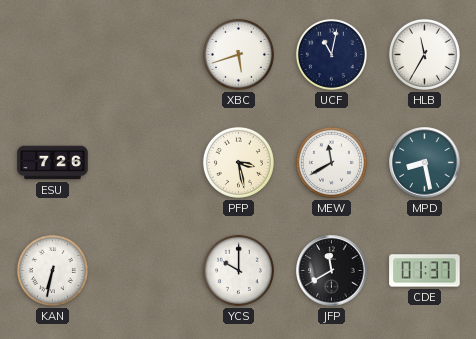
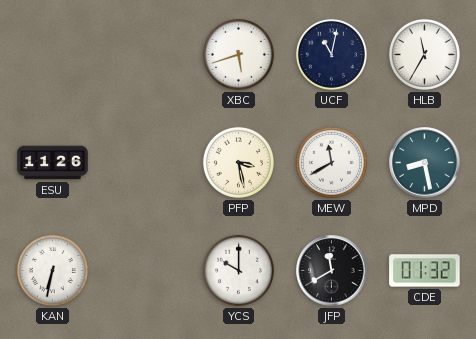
ESU: 7:26 -> 11:26 (53, 163)
CDE: 01:37 -> 01:32 (425, 271)
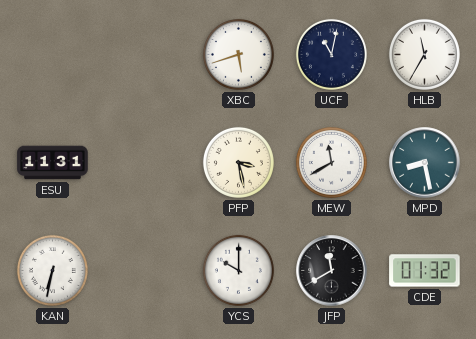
ESU: 11:26 -> 11:31 (53, 163)
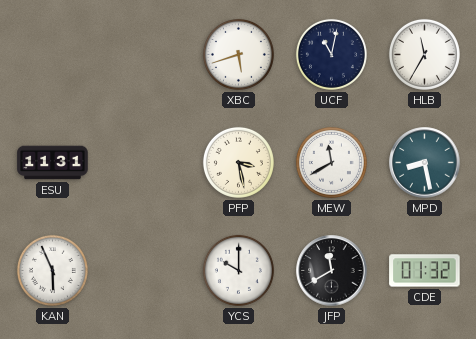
KAN: 6:32 -> 5:56 (52, 270)
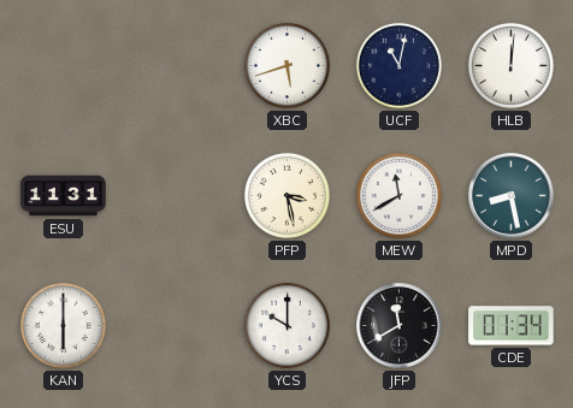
HLB: 11:35 -> 12:01 (510, 65)
KAN: 5:56 -> 6:00 (63, 325)
CDE: 01:32 -> 01:34 (512, 326)
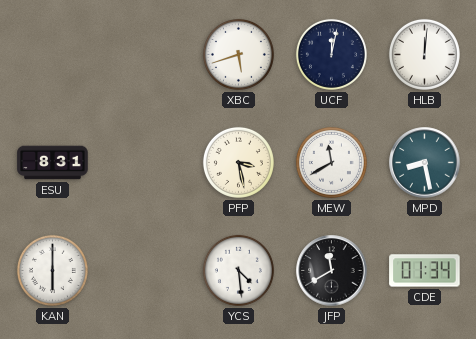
UCF: 11:02 -> 12:02 (331, 54)
ESU: 11:31 -> 8:31 (53, 163)
YCS: 10:00 -> 4:29 (238, 270)
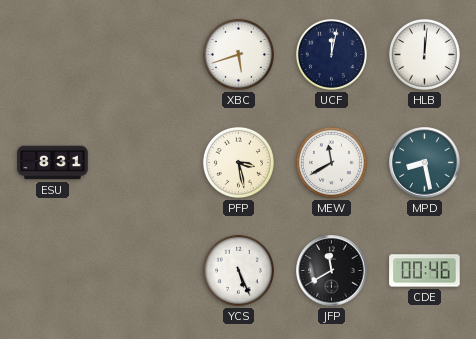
KAN: 6:00 -> none (52, 270)
YCS: 4:29 -> 5:26 (238, 270)
CDE: 01:34 -> 00:46 (425, 271)
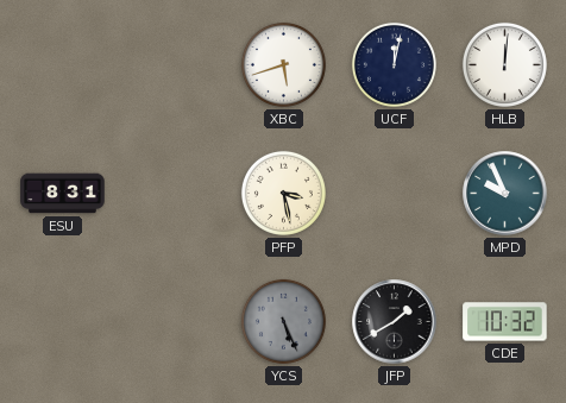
MEW: 11:40 -> none (331, 162)
MPD: 8:28 -> 9:56 (505, 194)
YCS dial: white -> grey (283, 321)
JFP: 11:40 -> 1:40 (395, 322)
CDE: 00:46 -> 10:32 (505, 322)
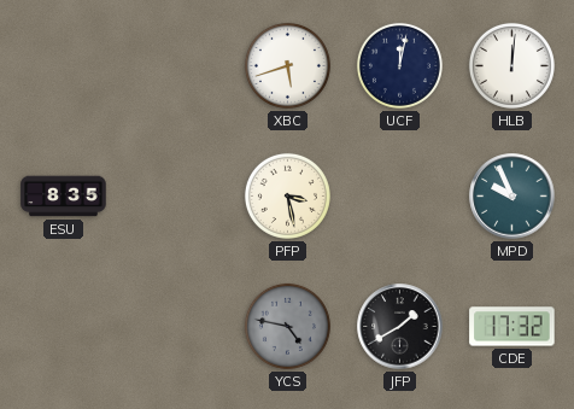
ESU: 8:31 -> 8:35 (64, 197)
YCS: 5:26 -> 4:47 (287, 326)
CDE: 10:32 -> 17:32 (512, 327)
